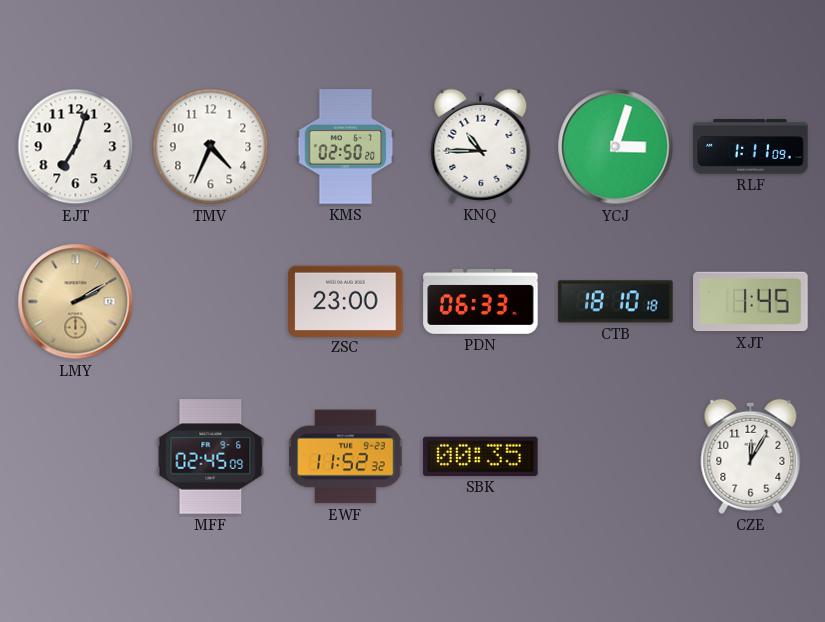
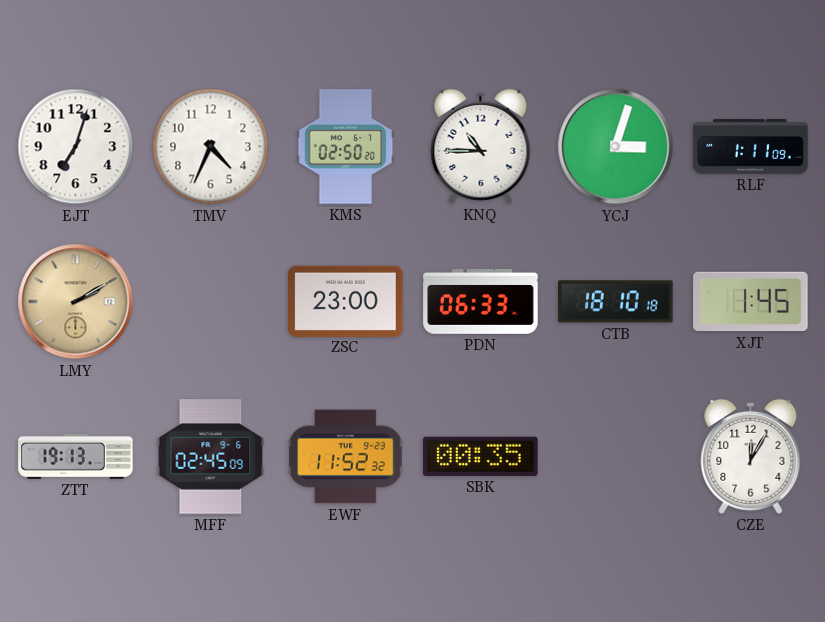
ZTT: none -> 19:13 (76, 456)
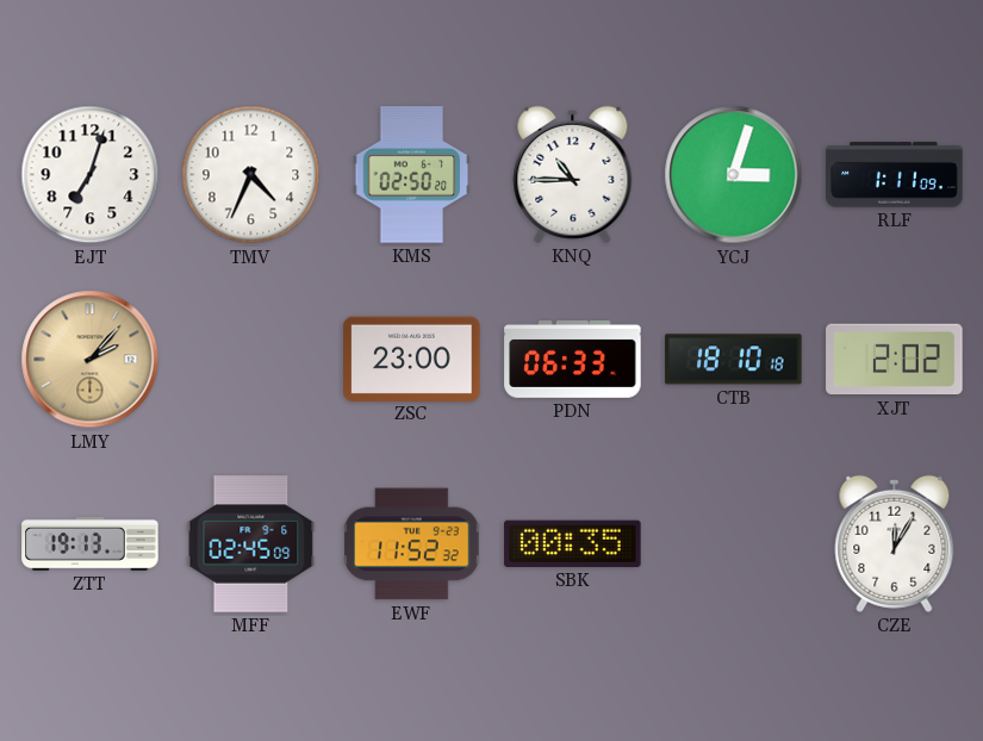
LMY: 2:10 -> 2:07 (91, 360)
XJT: 1:45 -> 2:02 (895, 360)
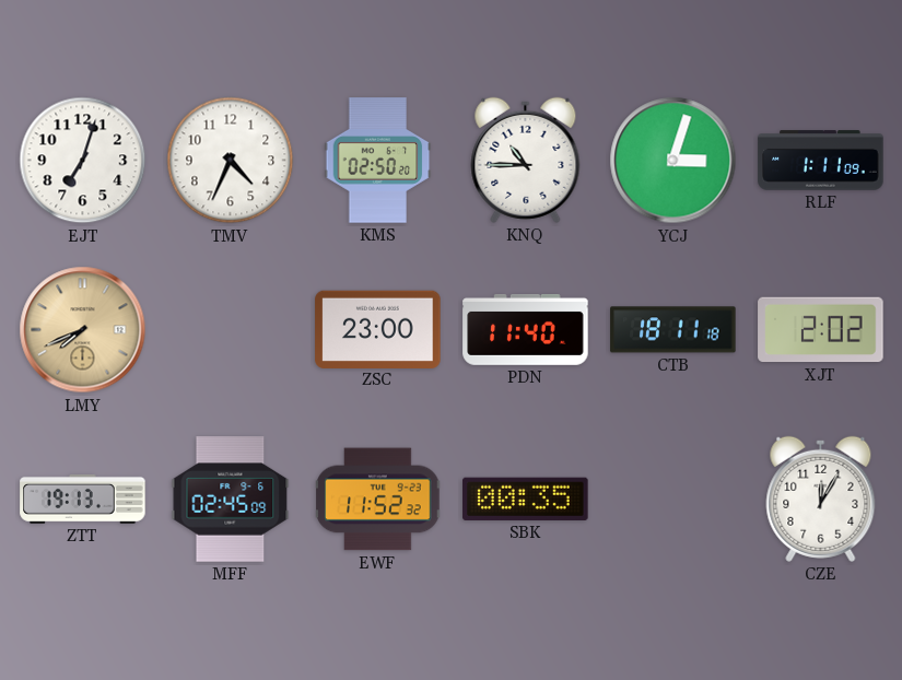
LMY: 2:07 -> 7:41 (83, 330)
PDN: 06:33 -> 11:40 (526, 329)
CTB: 18:10 -> 18:11 (673, 330)
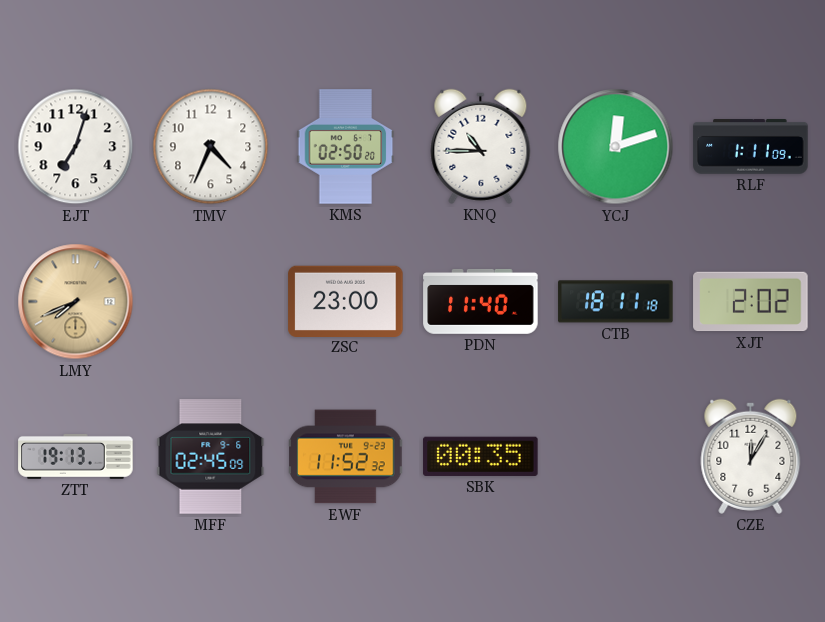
YCJ: 3:03 -> 12:12 (616, 147)
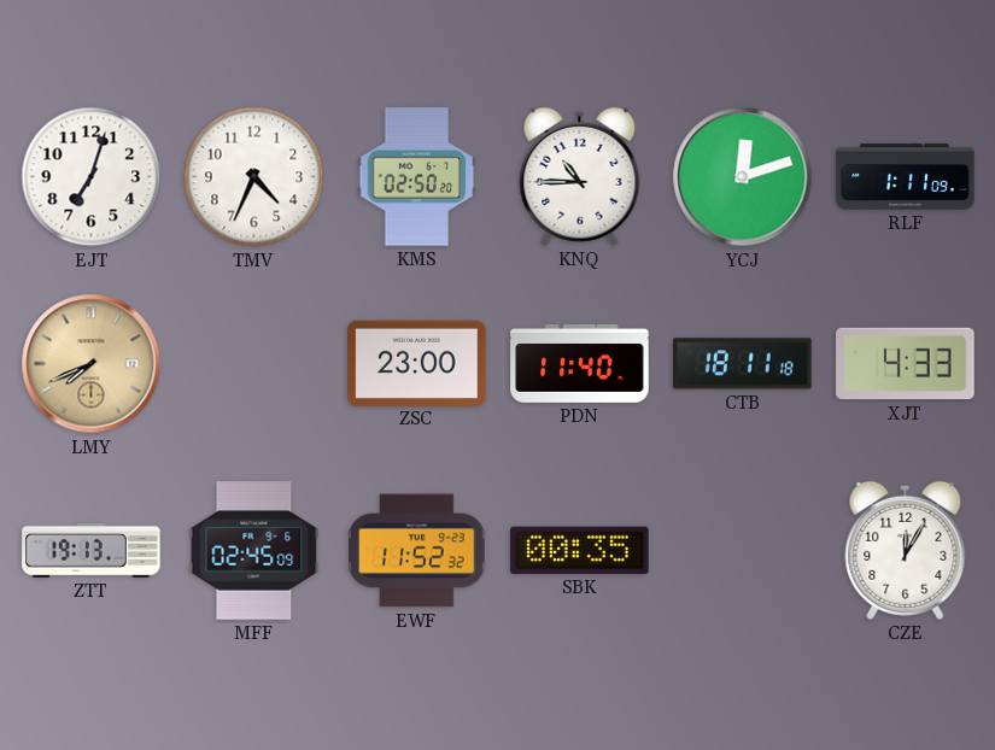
XJT: 2:02 -> 4:33 (906, 364)
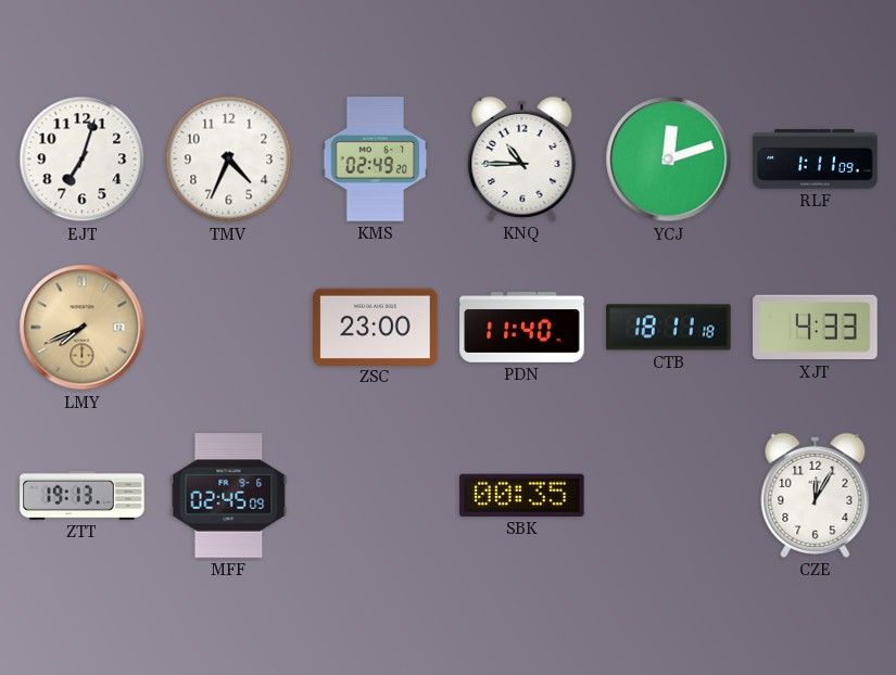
KMS: 02:50 -> 02:49 (376, 160)
EWF: 11:52 -> none (417, 551)
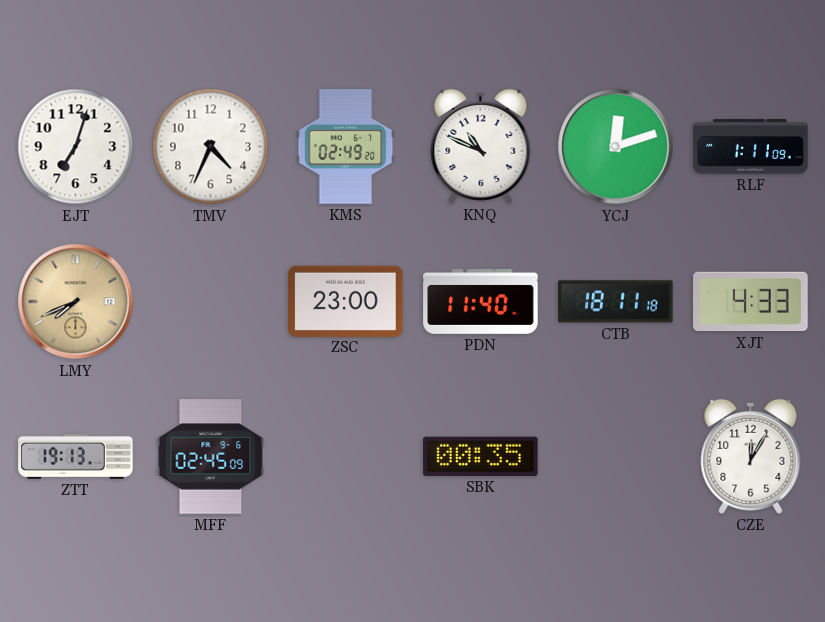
KNQ: 10:45 -> 10:49 (481, 146)
